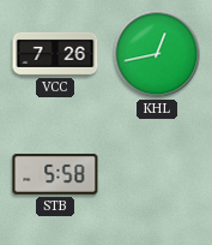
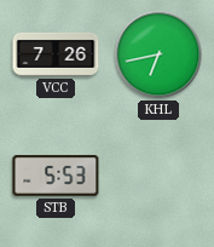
KHL: 12:43 -> 6:43 (158, 54)
STB: 5:58 -> 5:53 (56, 176)
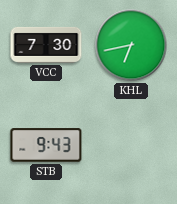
VCC: 7:26 -> 7:30 (46, 45)
STB: 5:53 -> 9:43 (46, 145)
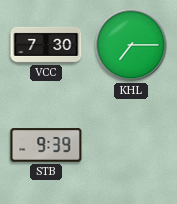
KHL: 6:43 -> 7:15 (131, 45)
STB: 9:43 -> 9:39 (46, 145)
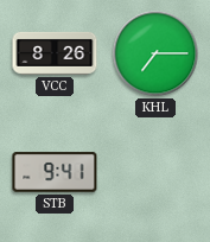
VCC: 7:30 -> 8:26 (55, 53)
STB: 9:39 -> 9:41 (55, 172)
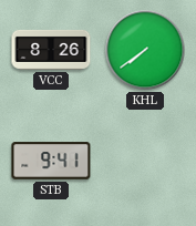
KHL: 7:15 -> 7:39 (145, 50)
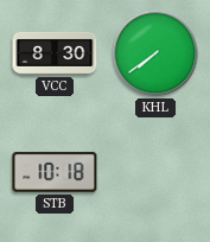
VCC: 8:26 -> 8:30 (55, 53)
STB: 9:41 -> 10:18 (55, 172)
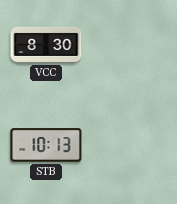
KHL: 7:39 -> none (155, 53)
STB: 10:18 -> 10:13 (46, 145)
